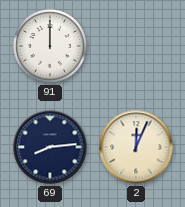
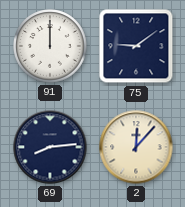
75: none -> 9:09 (136, 46)
2: 12:04 -> 12:07 (136, 147)
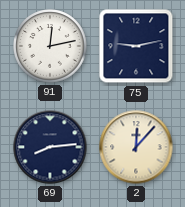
91: 12:00 -> 12:13 (50, 46)
75: 9:09 -> 9:13 (136, 46)
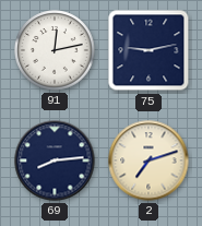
2: 12:07 -> 7:12 (148, 160)
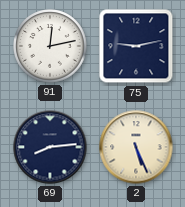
2: 7:12 -> 5:26 (136, 147)
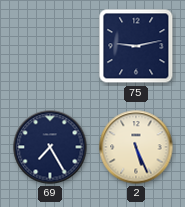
91: 12:13 -> none (50, 46)
69: 8:14 -> 7:25 (50, 147)
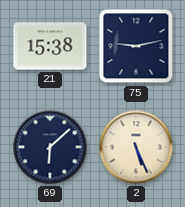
21: none -> 15:38 (50, 46)
69: 7:25 -> 6:08 (50, 147)
